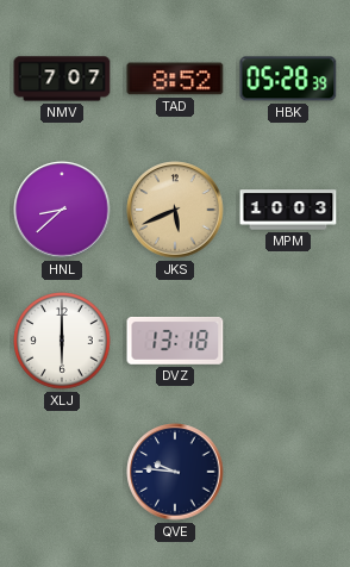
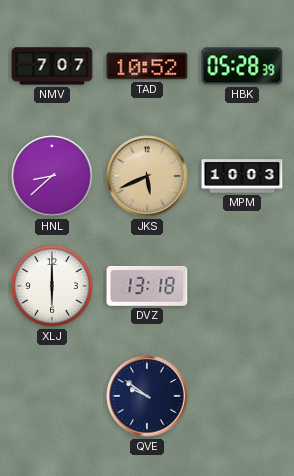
TAD: 8:52 -> 10:52 (147, 66)
QVE: 9:46 -> 9:51 (147, 396)
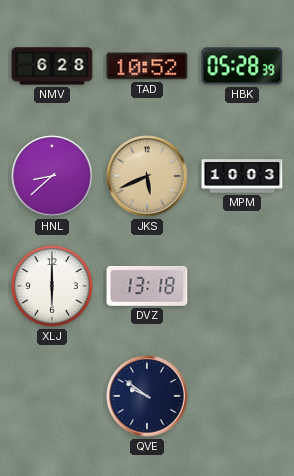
NMV: 7:07 -> 6:28 (52, 66)
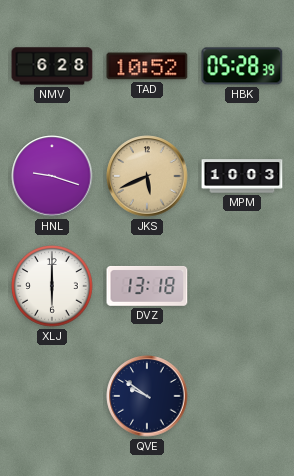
HNL: 8:38 -> 9:18 (52, 176)
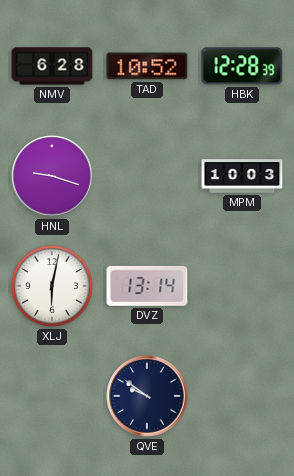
HBK: 05:28 -> 12:28 (242, 66)
JKS: 5:41 -> none (147, 176)
XLJ: 6:00 -> 6:02 (52, 286)
DVZ: 13:18 -> 13:14 (147, 286)
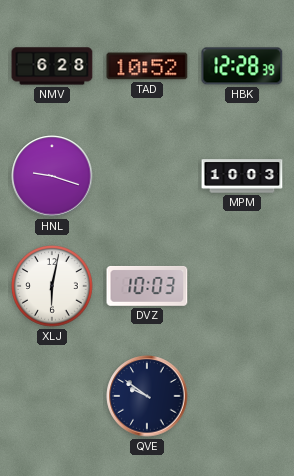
DVZ: 13:14 -> 10:03 (147, 286)
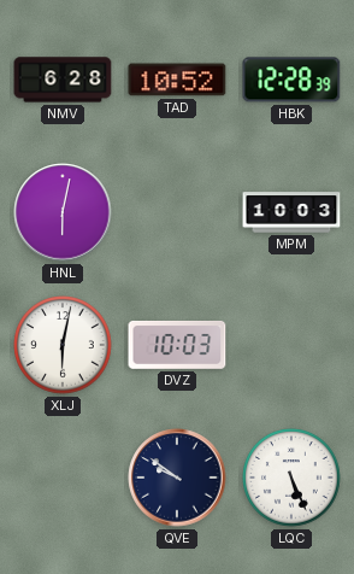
HNL: 9:18 -> 6:02 (63, 212)
LQC: none -> 5:26 (291, 478)
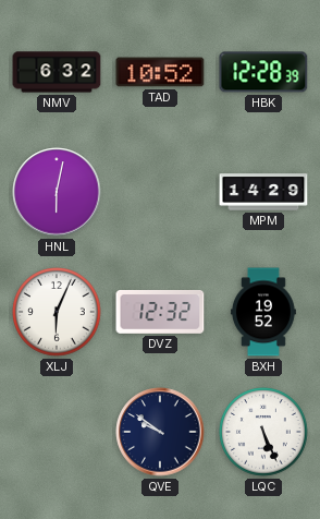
NMV: 6:28 -> 6:32 (57, 72)
MPM: 10:03 -> 14:29 (263, 192)
XLJ: 6:02 -> 6:04 (57, 312)
DVZ: 10:03 -> 12:32 (160, 312)
BXH: none -> 19:52 (263, 312)
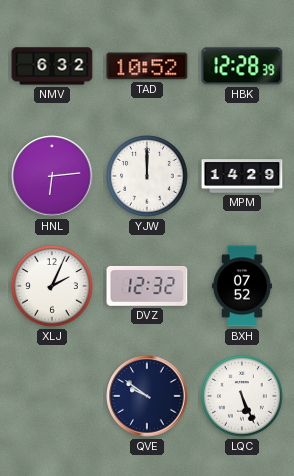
HNL: 6:02 -> 6:14 (52, 176)
YJW: none -> 12:00 (147, 176)
XLJ: 6:04 -> 2:04 (52, 286)
BXH: 19:52 -> 07:52 (242, 286)
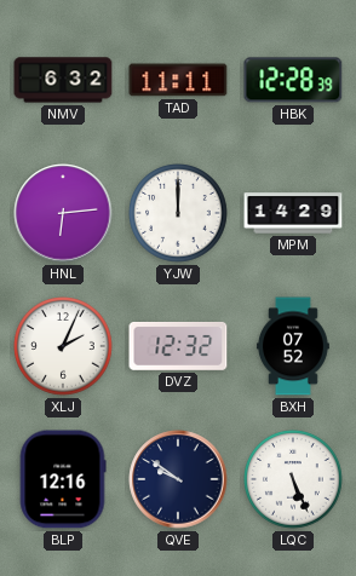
TAD: 10:52 -> 11:11 (178, 80)
BLP: none -> 12:16 (63, 479)
